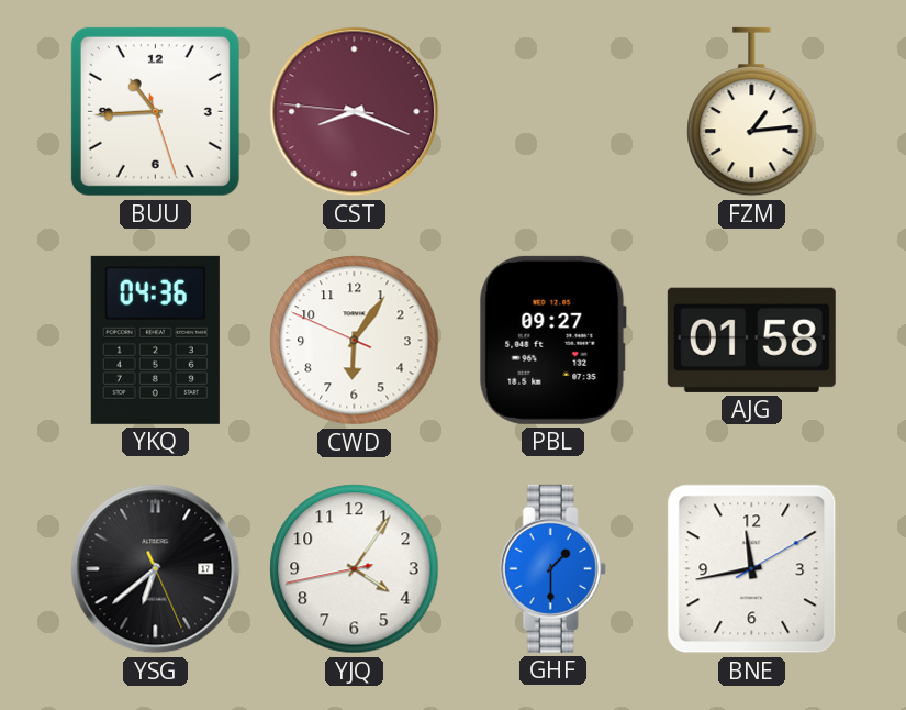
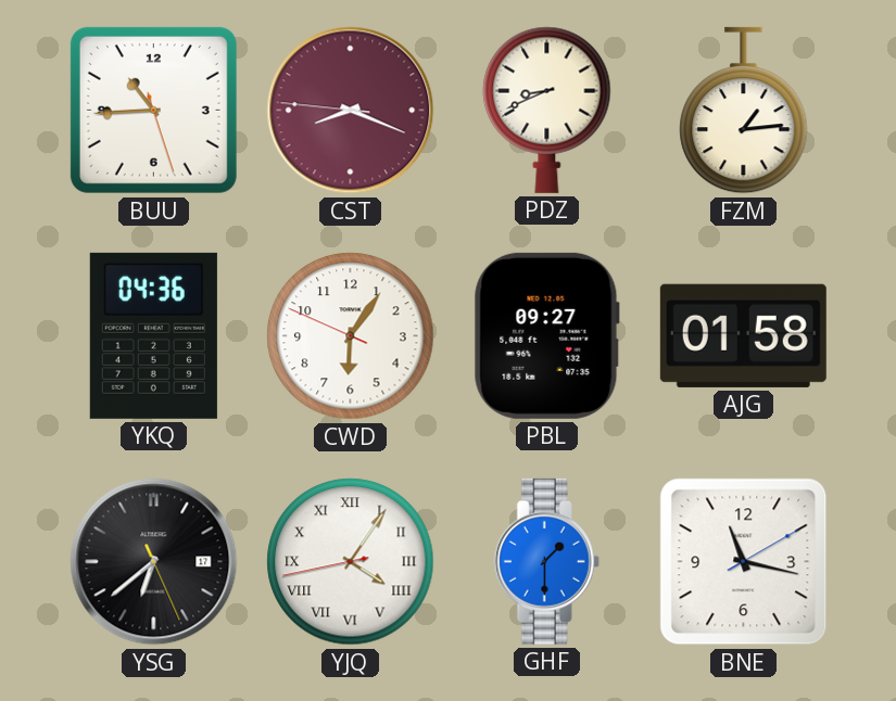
PDZ: none -> 8:41 (547, 110)
YJQ numerals: Arabic -> Roman (351, 562)
BNE: 11:43 -> 11:17 (744, 562)
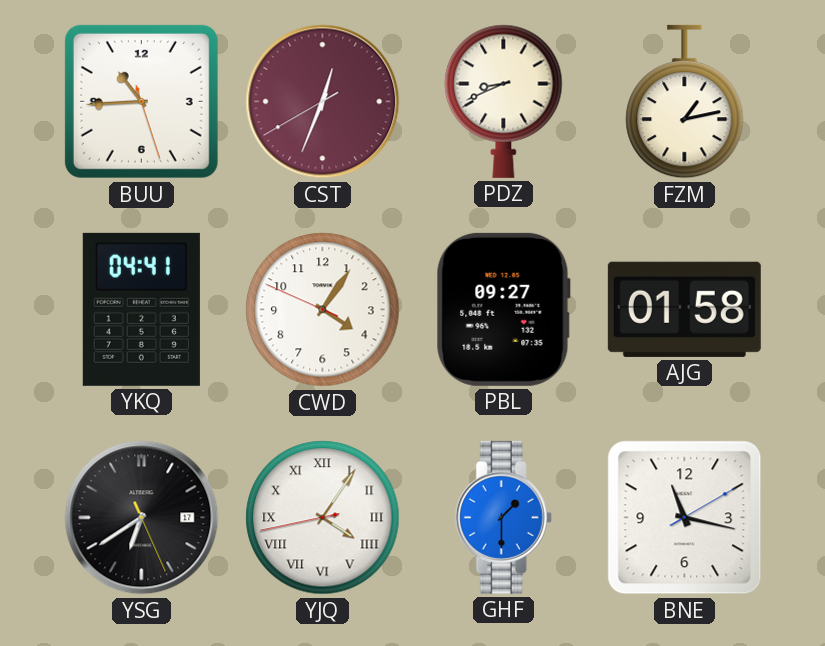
CST: 8:18 -> 12:33 (323, 102)
FZM: 1:14 -> 1:13 (685, 102)
YKQ: 04:36 -> 04:41 (141, 309)
CWD: 6:05 -> 4:05 (323, 310)
YSG: 6:38 -> 6:39 (142, 518)
